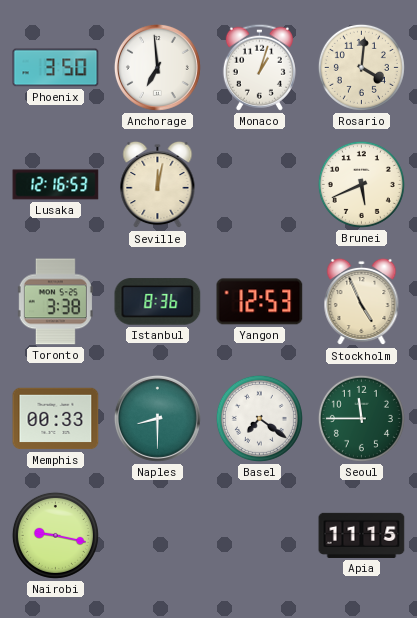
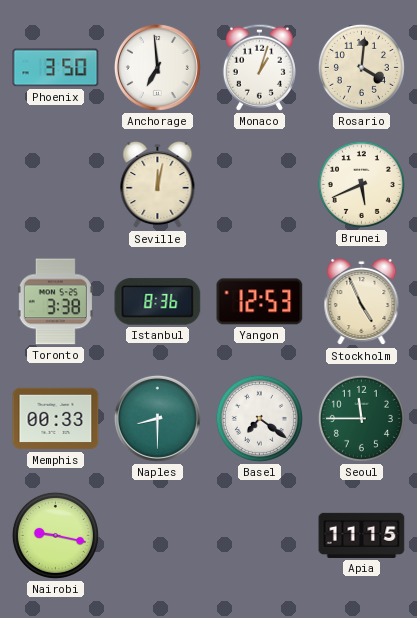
Lusaka: 12:16 -> none (56, 185)
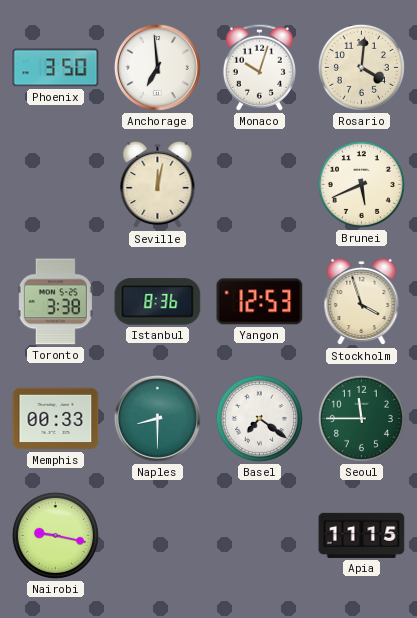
Monaco: 1:03 -> 10:03 (259, 67)
Stockholm: 4:56 -> 3:57 (362, 302)
